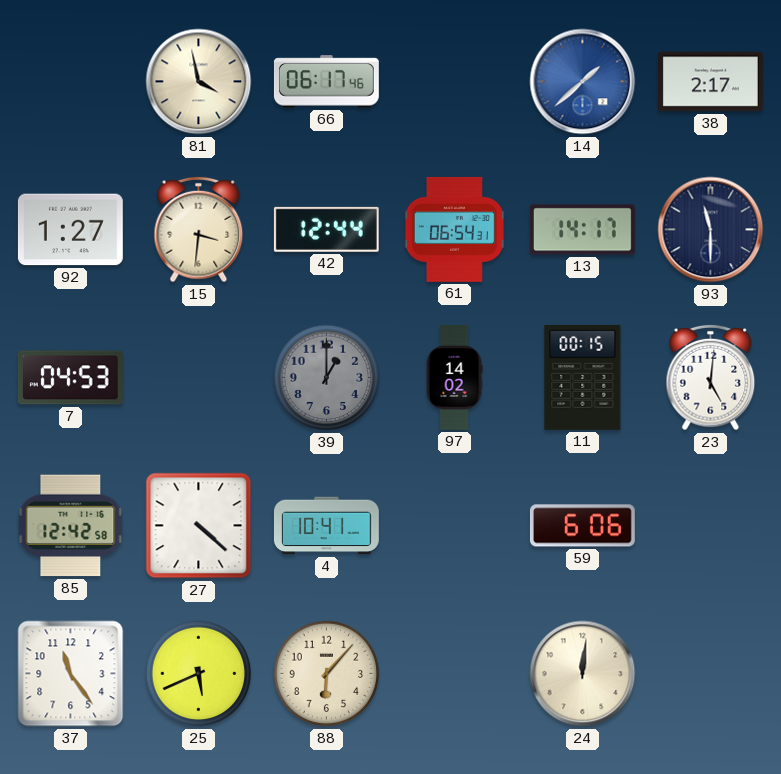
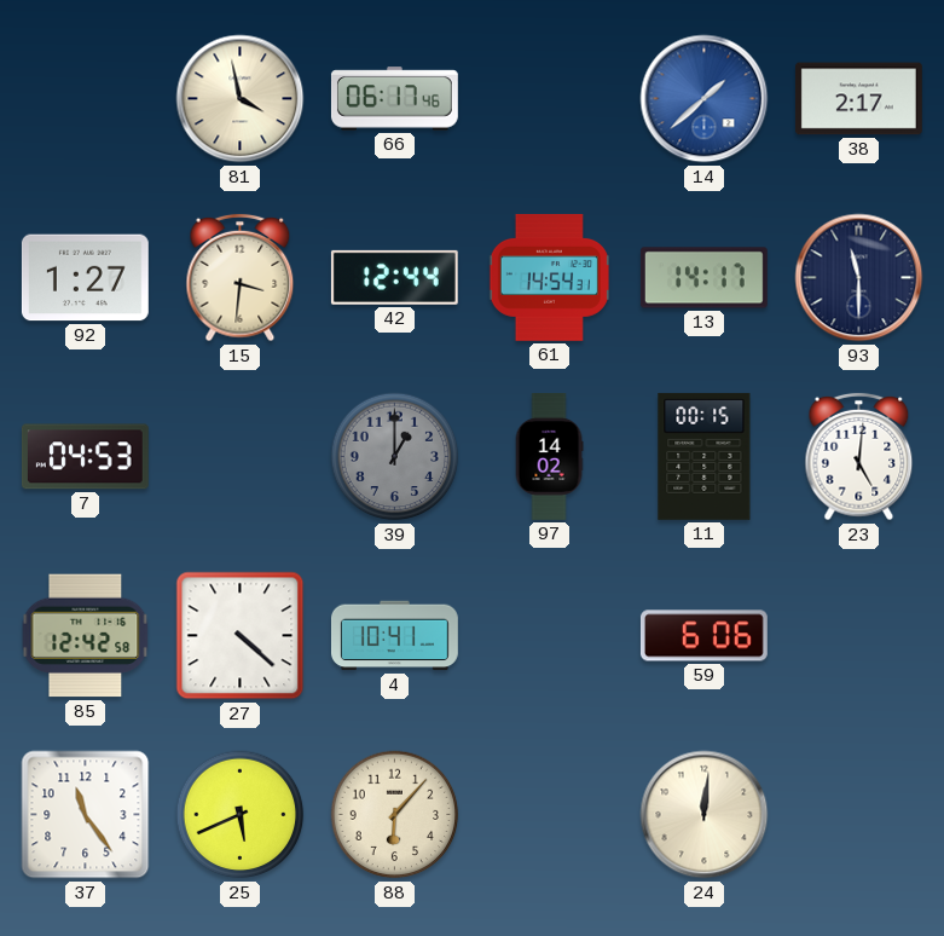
61: 06:54 -> 14:54 (549, 277)
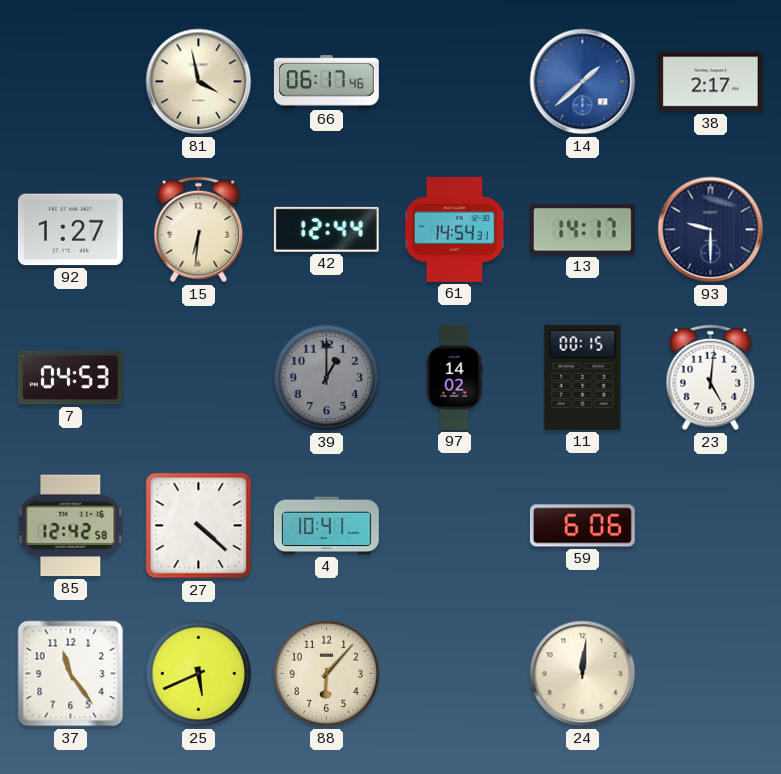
15: 3:31 -> 6:31 (199, 230)
93: 11:30 -> 9:30 (711, 230)
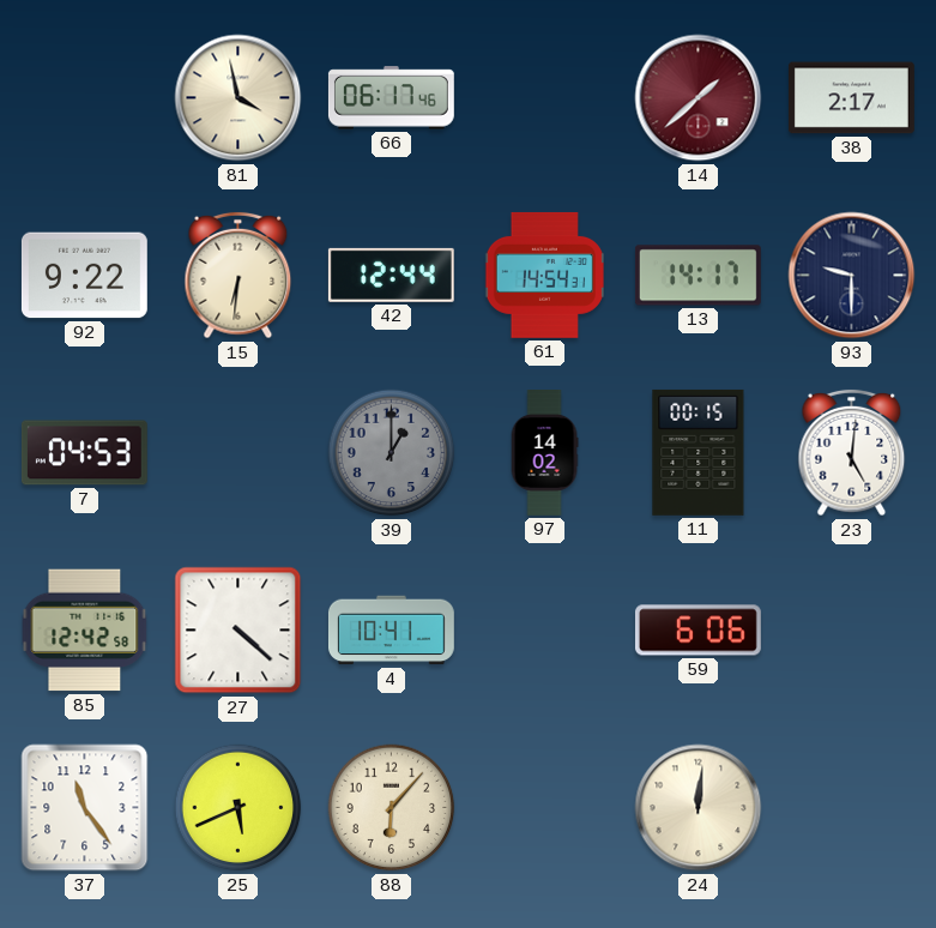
14 dial: blue -> burgundy (699, 98)
92: 1:27 -> 9:22 (84, 276)
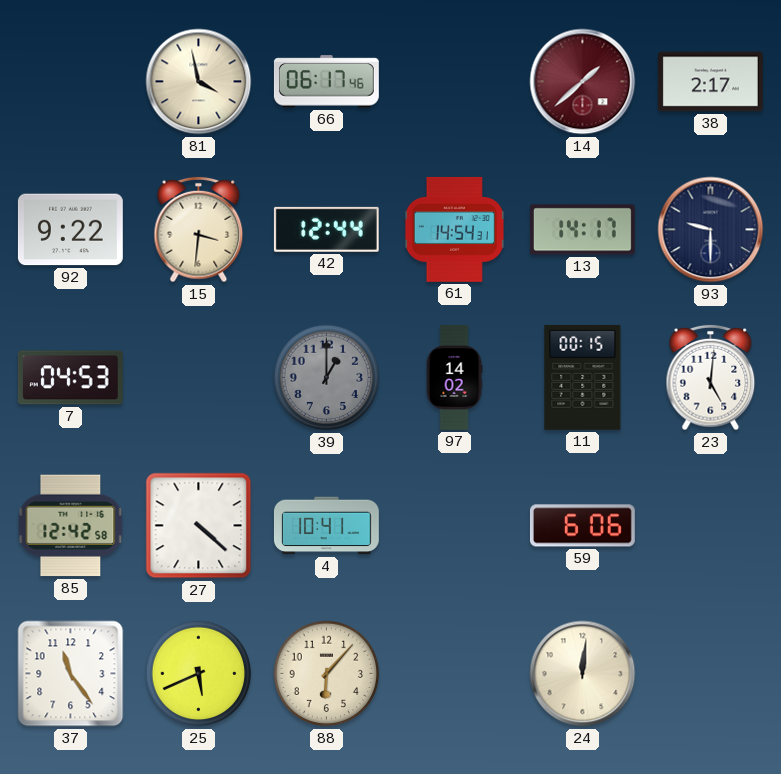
15: 6:31 -> 3:31 (199, 230)
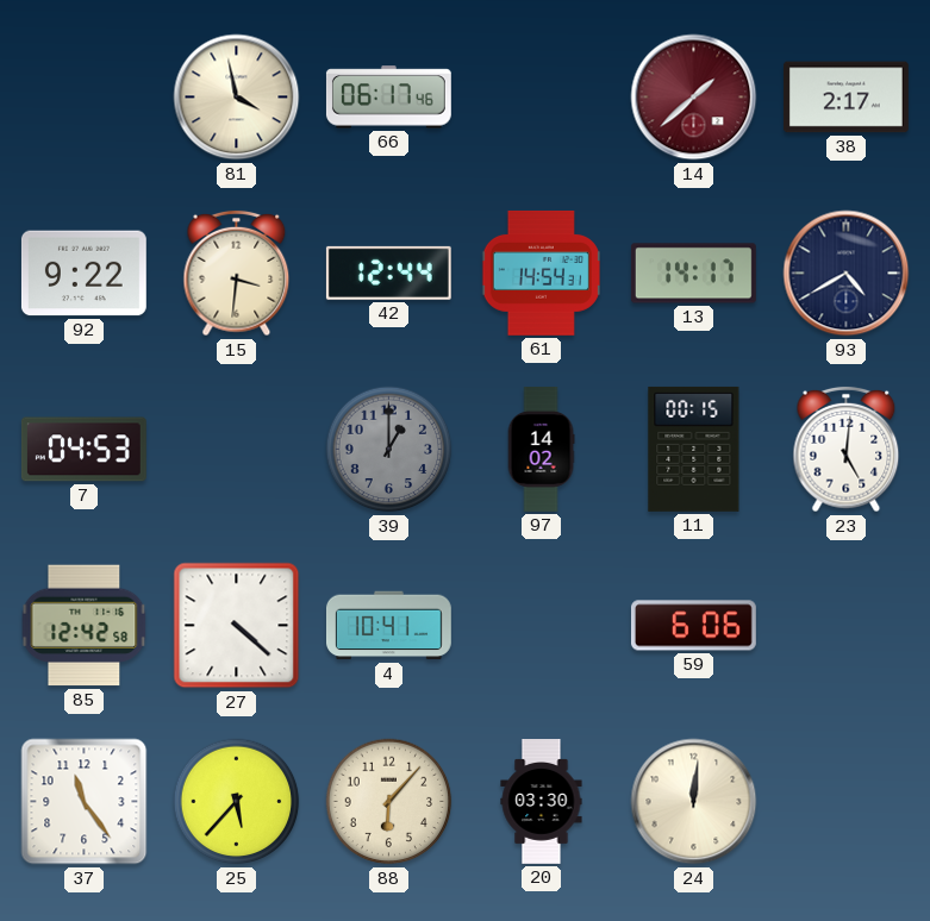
93: 9:30 -> 4:40 (847, 274)
25: 5:41 -> 5:37 (237, 802)
20: none -> 03:30 (542, 802)
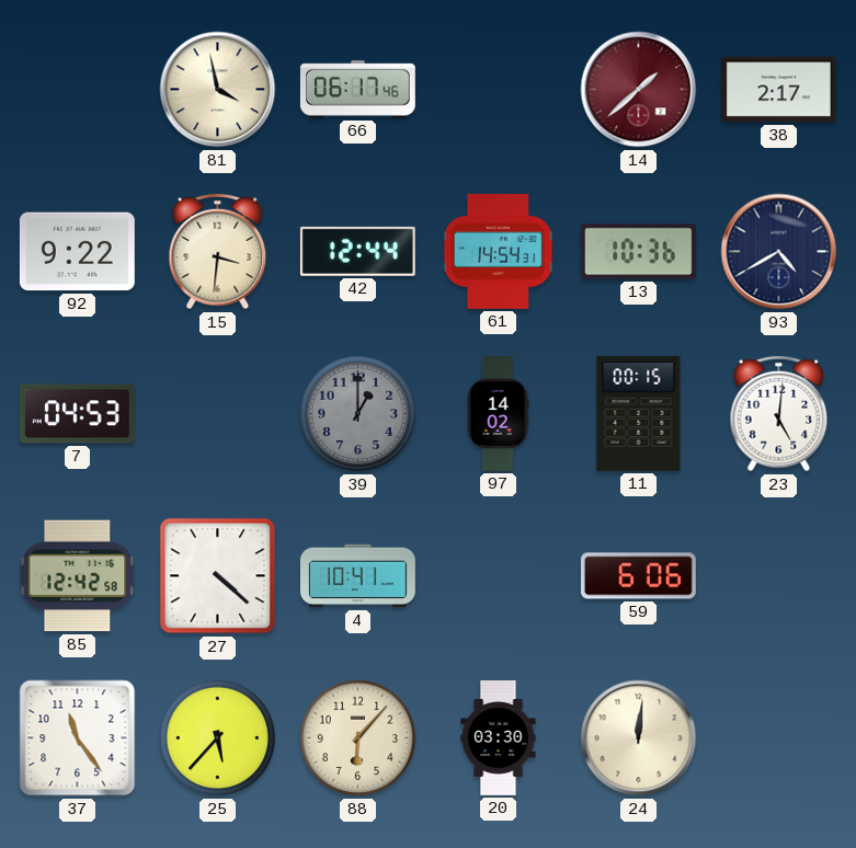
13: 14:17 -> 10:36 (638, 252)
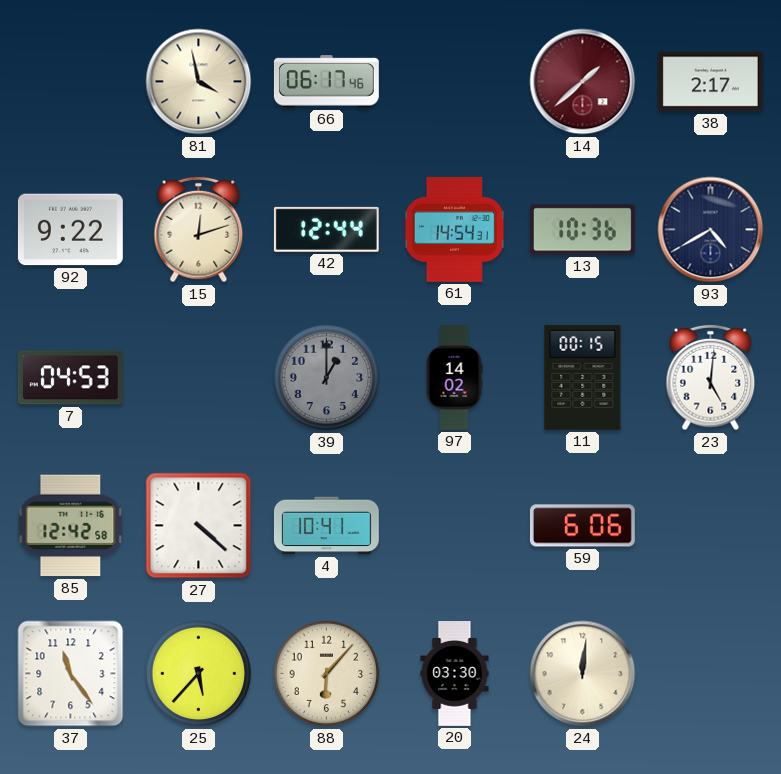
15: 3:31 -> 12:12 (199, 230)
